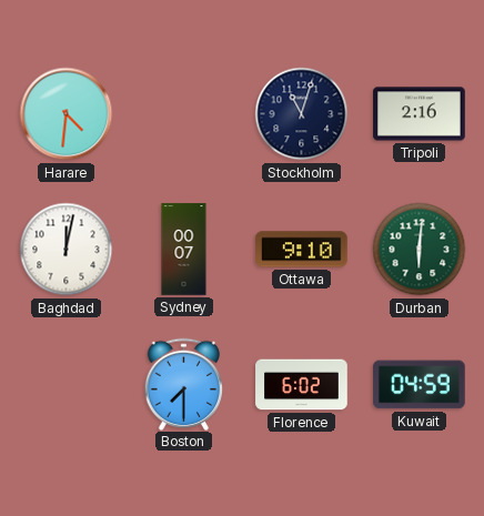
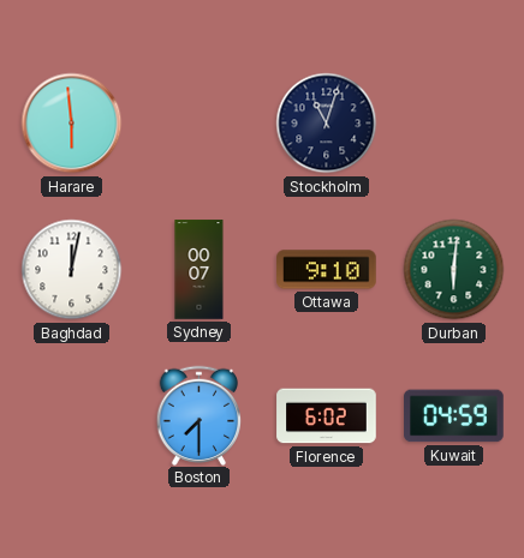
Harare: 4:31 -> 5:59 (72, 124)
Tripoli: 2:16 -> none (420, 114)
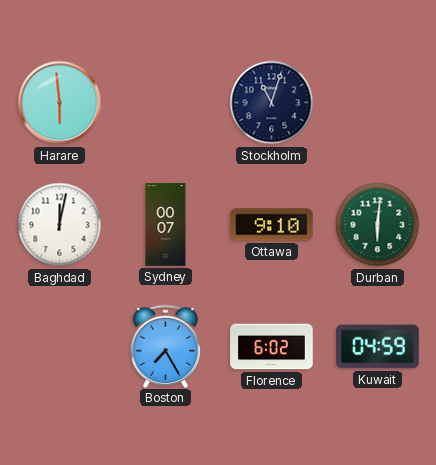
Boston: 7:30 -> 7:25 (166, 346)
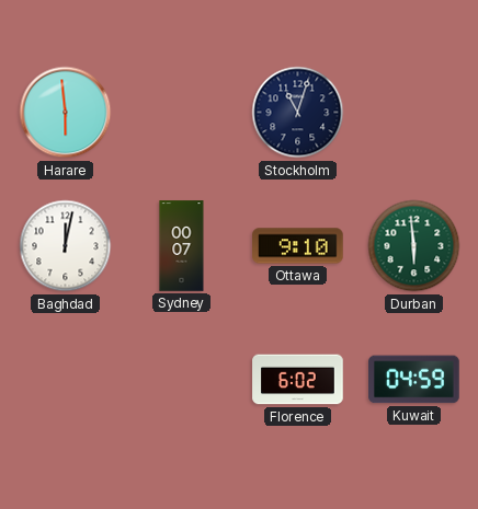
Durban: 6:01 -> 5:59 (414, 246)
Boston: 7:25 -> none (166, 346)
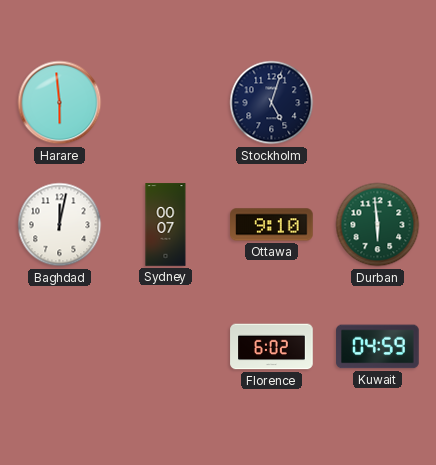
Stockholm: 11:03 -> 5:03 (272, 103)
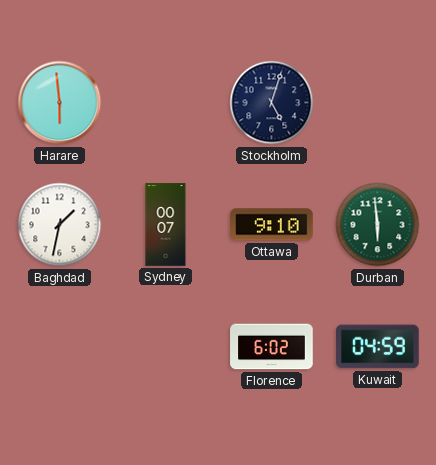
Baghdad: 12:02 -> 1:32 (60, 225)
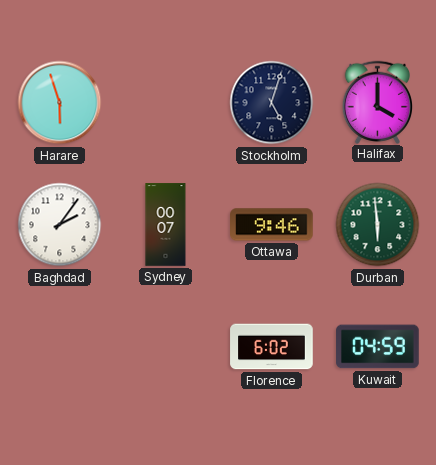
Harare: 5:59 -> 5:57 (60, 103)
Halifax: none -> 4:00 (378, 102)
Baghdad: 1:32 -> 2:06 (60, 225)
Ottawa: 9:10 -> 9:46 (272, 225)
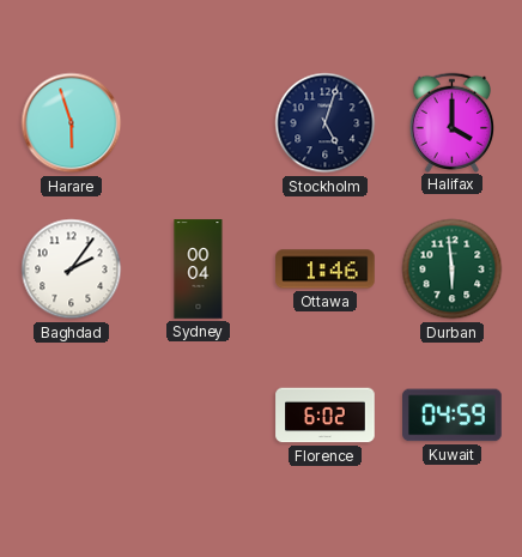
Sydney: 00:07 -> 00:04 (199, 270)
Ottawa: 9:46 -> 1:46 (326, 270)
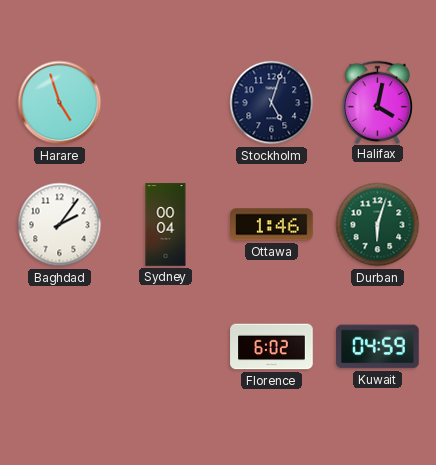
Harare: 5:57 -> 4:57 (60, 103)
Halifax: 4:00 -> 4:02 (378, 102)
Durban: 5:59 -> 6:03 (378, 225)
